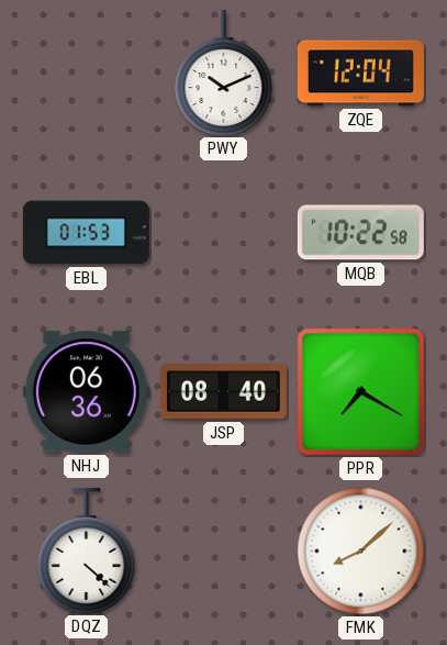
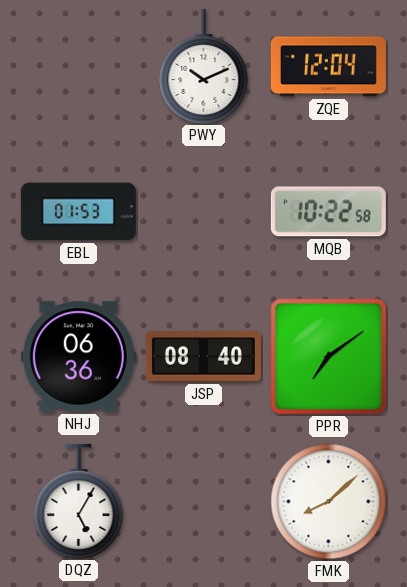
PPR: 7:20 -> 7:09 (329, 357)
DQZ: 4:22 -> 5:05 (79, 501)
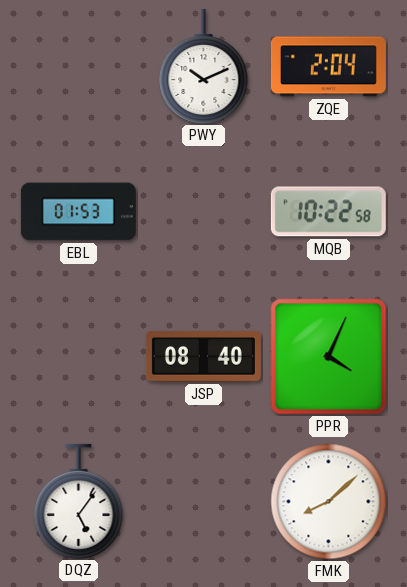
ZQE: 12:04 -> 2:04 (328, 67)
NHJ: 06:36 -> none (78, 357)
PPR: 7:09 -> 4:04 (329, 357)
DQZ: 5:05 -> 5:06 (79, 501)
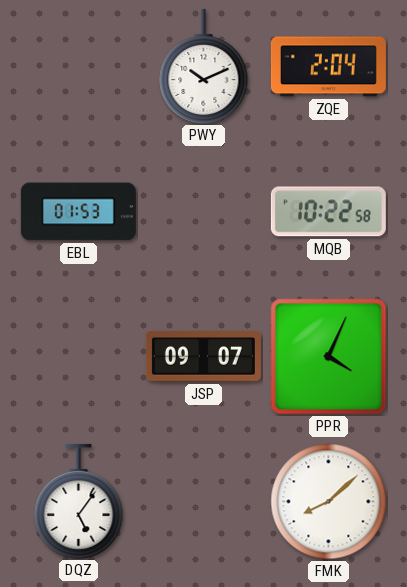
JSP: 08:40 -> 09:07 (203, 357)
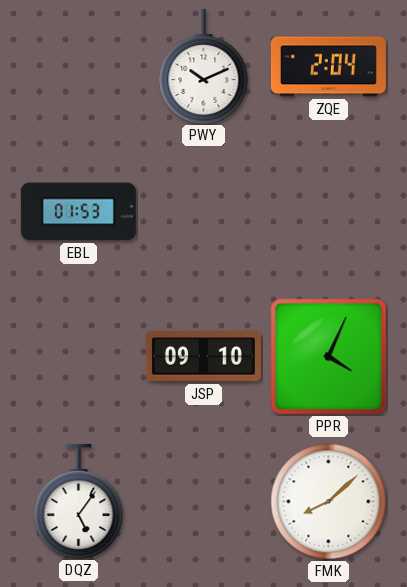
MQB: 10:22 -> none (328, 212)
JSP: 09:07 -> 09:10 (203, 357)
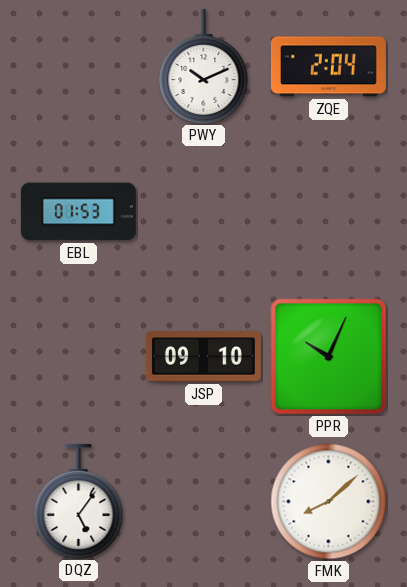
PPR: 4:04 -> 10:04 (329, 357)
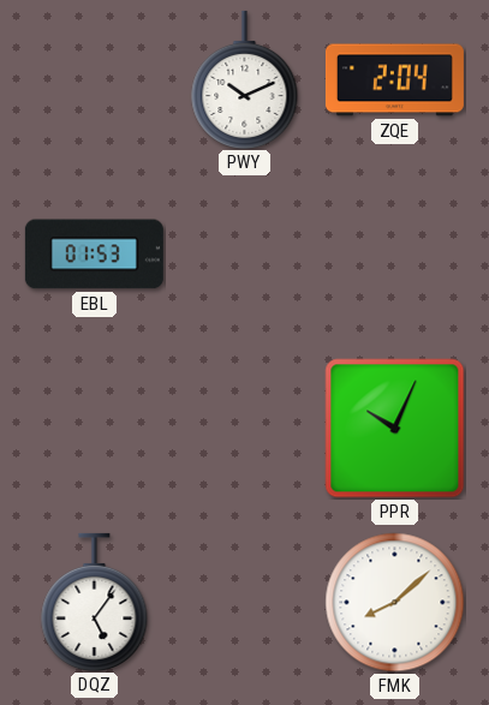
JSP: 09:10 -> none (203, 357)
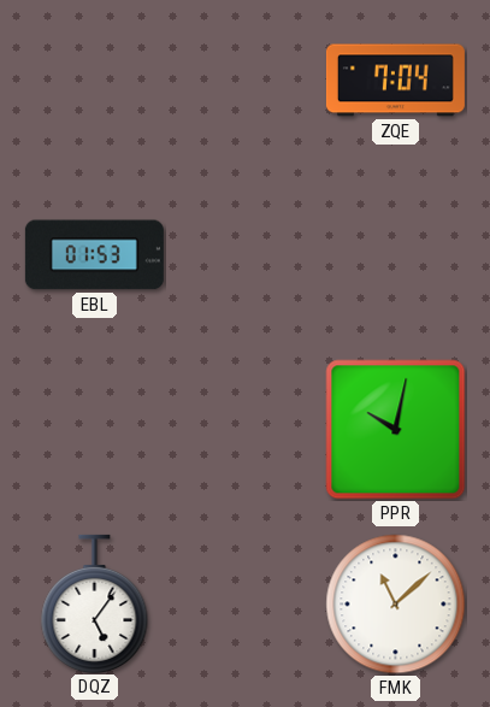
PWY: 10:11 -> none (245, 79)
ZQE: 2:04 -> 7:04 (395, 81)
PPR: 10:04 -> 10:02 (396, 430)
FMK: 8:08 -> 11:08 (396, 605)
